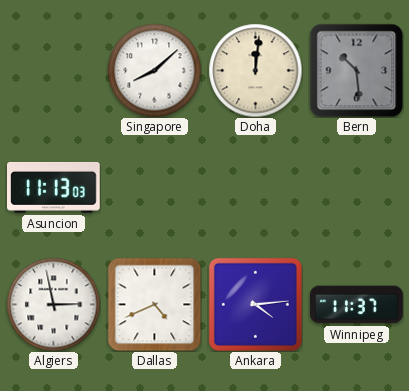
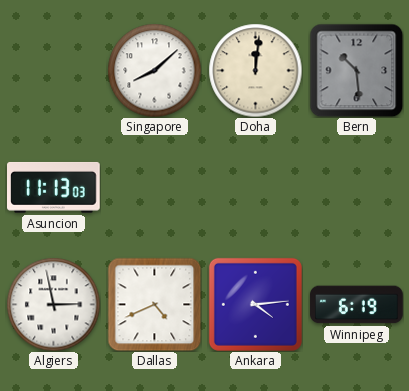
Winnipeg: 11:37 -> 6:19 (357, 305)
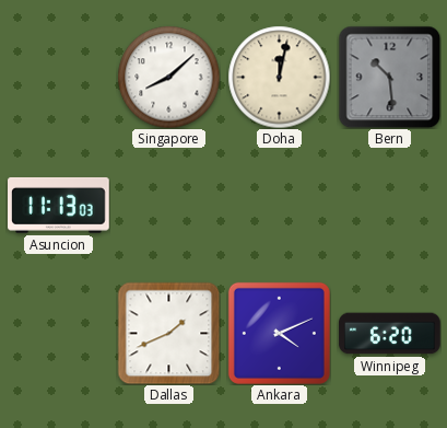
Doha: 12:01 -> 12:02 (279, 77)
Algiers: 2:58 -> none (53, 304)
Dallas: 4:41 -> 1:41 (168, 333)
Ankara: 4:14 -> 4:11 (279, 333)
Winnipeg: 6:19 -> 6:20 (390, 334)
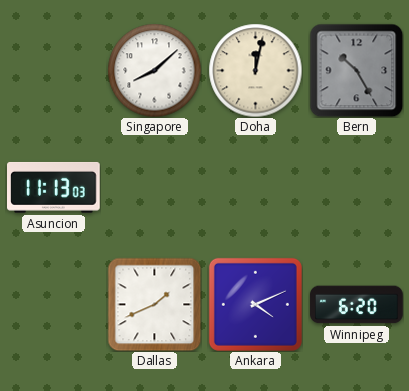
Bern: 10:29 -> 10:25 (356, 70)
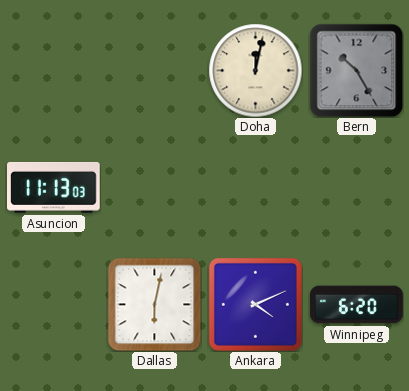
Singapore: 8:08 -> none (154, 70)
Dallas: 1:41 -> 6:02 (154, 304)
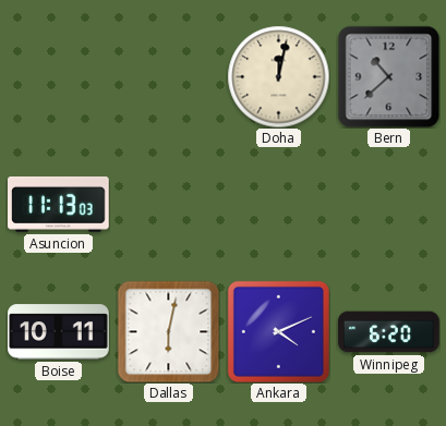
Bern: 10:25 -> 10:38 (388, 76)
Boise: none -> 10:11 (59, 332)
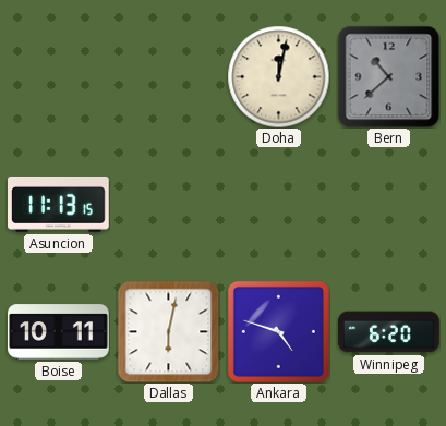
Asuncion: 11:13:03 -> 11:13:15 (59, 204)
Ankara: 4:11 -> 4:48 (278, 331)
